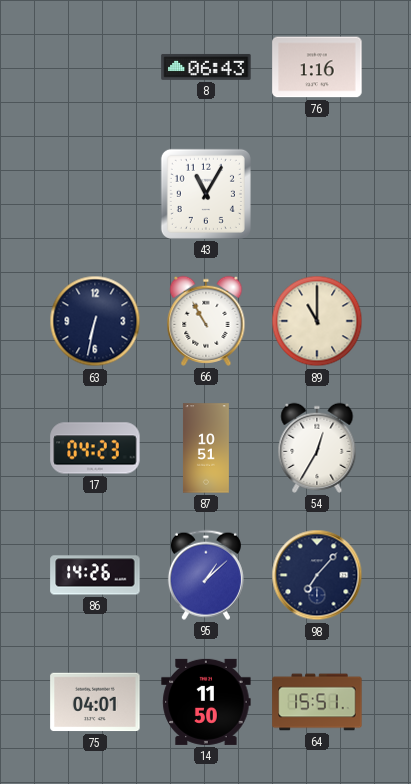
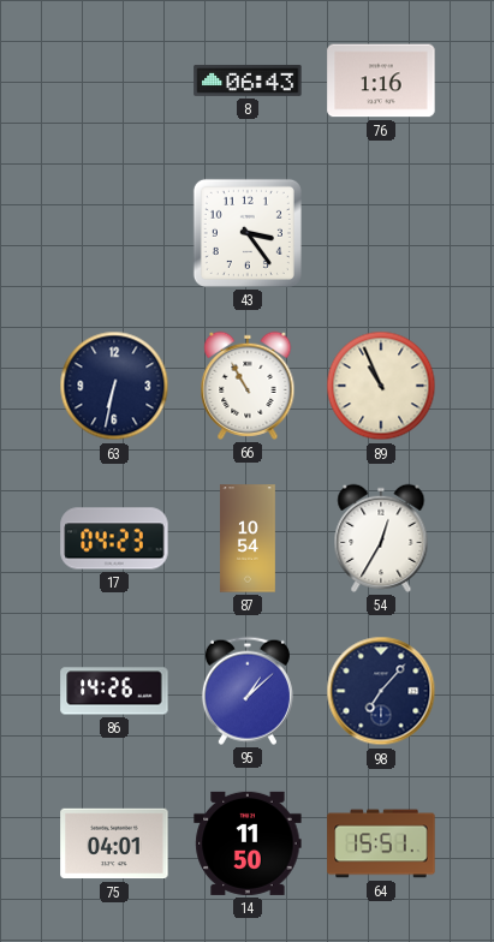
43: 11:05 -> 3:24 (248, 233)
89: 11:00 -> 10:56 (381, 386)
87: 10:51 -> 10:54 (248, 538)
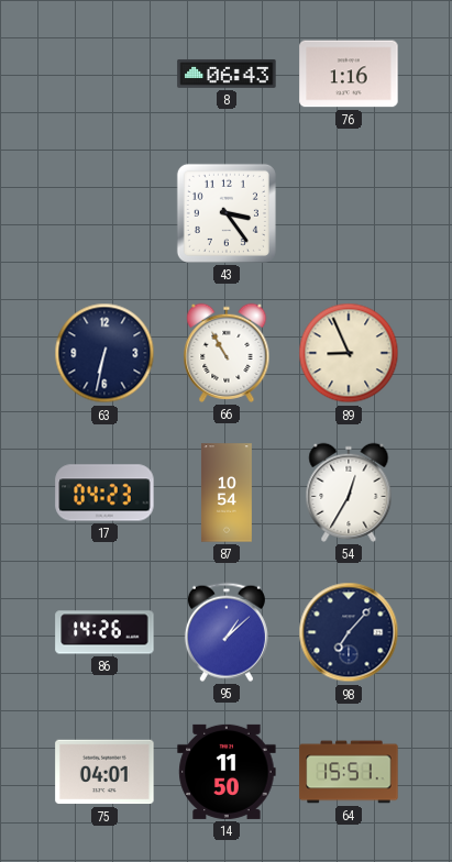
89: 10:56 -> 8:56 (349, 353)
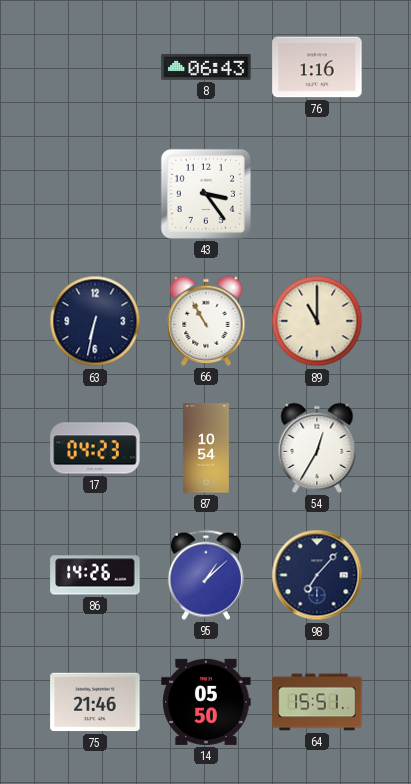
89: 8:56 -> 11:00 (317, 321)
75: 04:01 -> 21:46 (95, 702)
14: 11:50 -> 05:50 (206, 702)
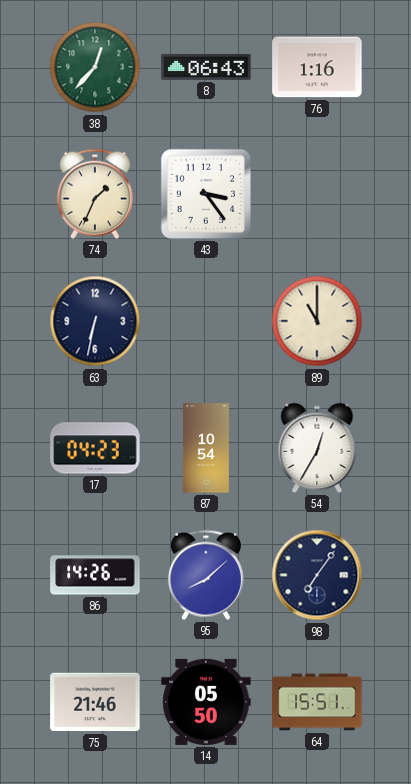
38: none -> 12:37 (95, 67)
74: none -> 1:34 (95, 194)
66: 10:55 -> none (206, 321)
95: 1:08 -> 8:08 (206, 575)
98: 7:07 -> 7:06 (317, 575)
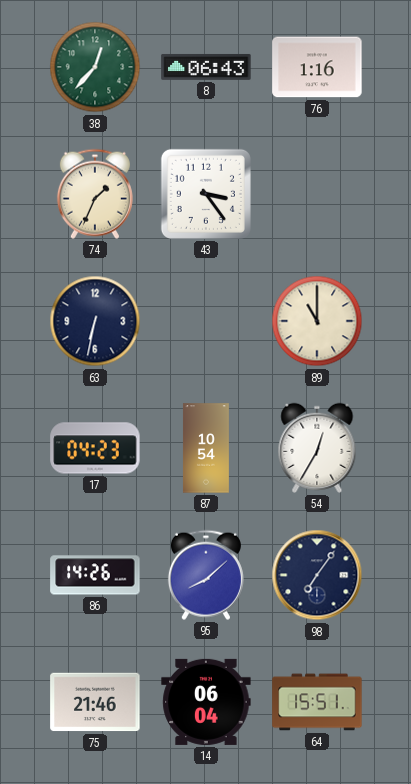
14: 05:50 -> 06:04 (206, 702)
